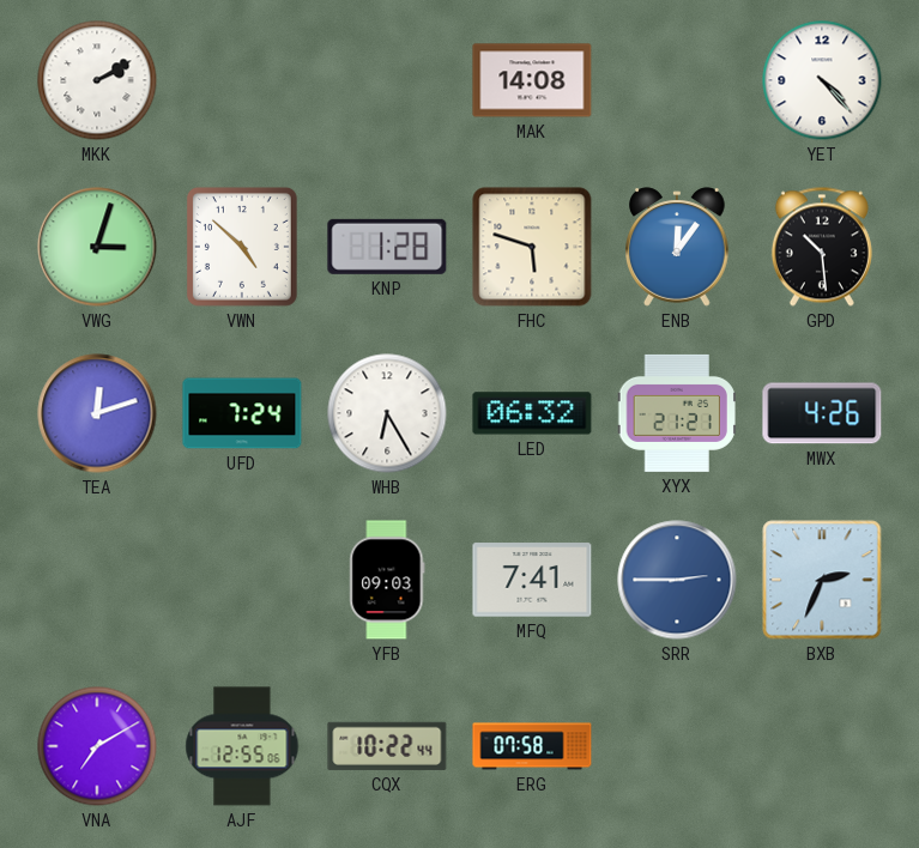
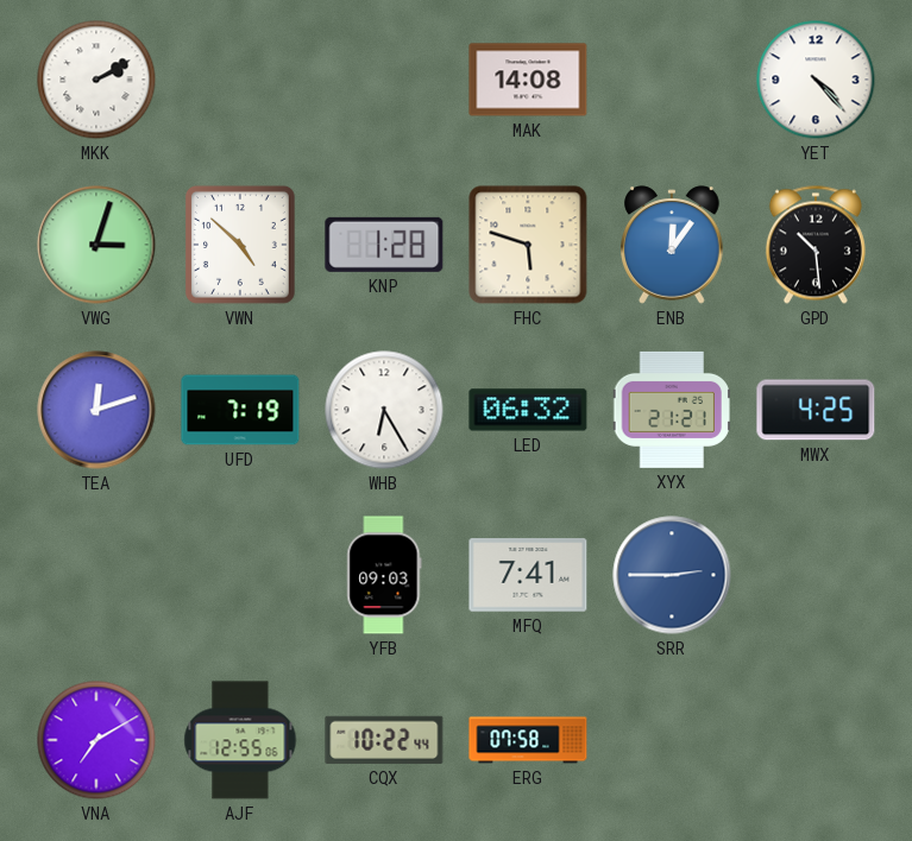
UFD: 7:24 -> 7:19 (240, 410)
MWX: 4:26 -> 4:25 (816, 410)
BXB: 2:34 -> none (822, 580)
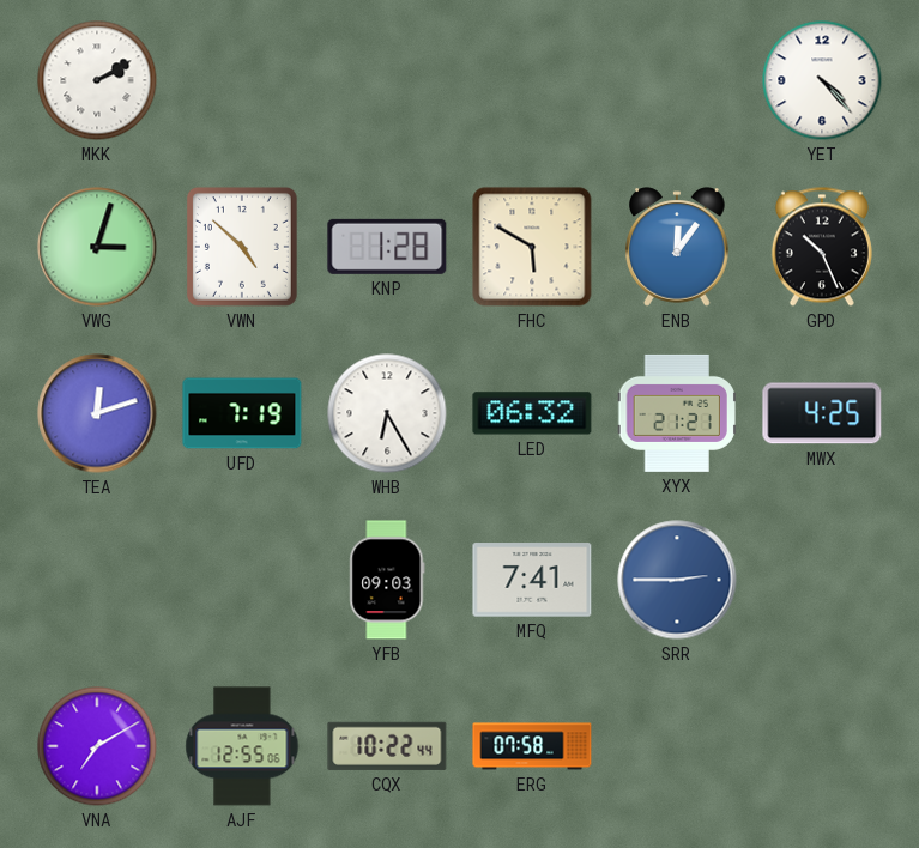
MAK: 14:08 -> none (528, 80)
FHC: 5:48 -> 5:50 (532, 247)
GPD: 10:29 -> 10:26 (822, 247)
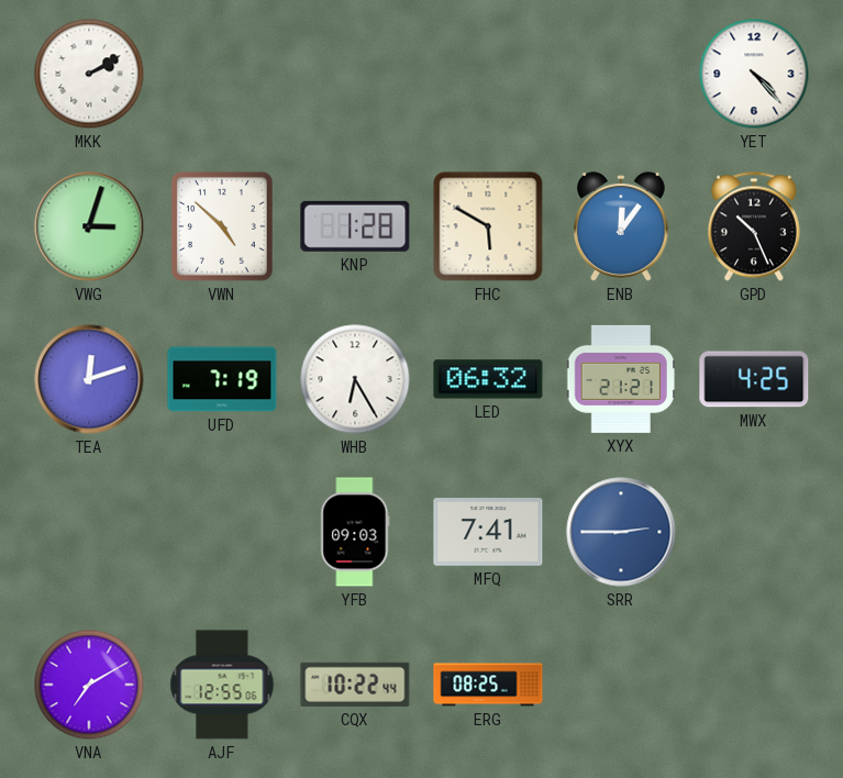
ERG: 07:58 -> 08:25 (488, 685)
